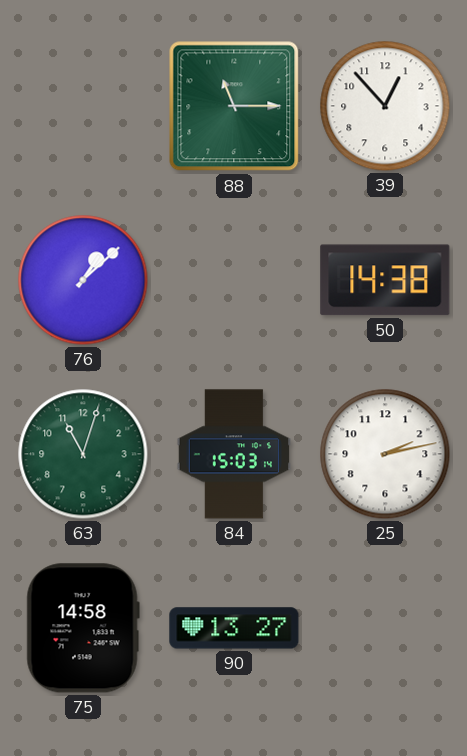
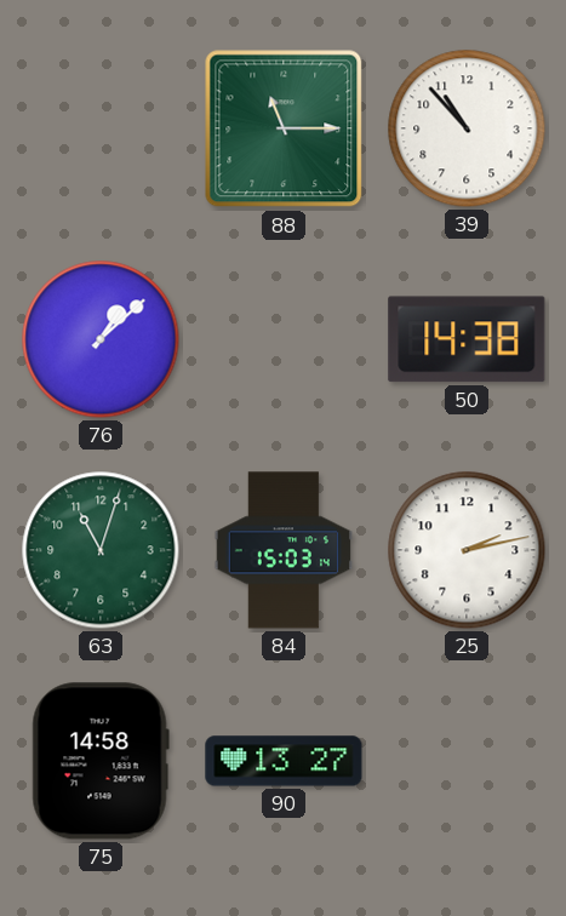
39: 12:53 -> 10:53 (467, 128)
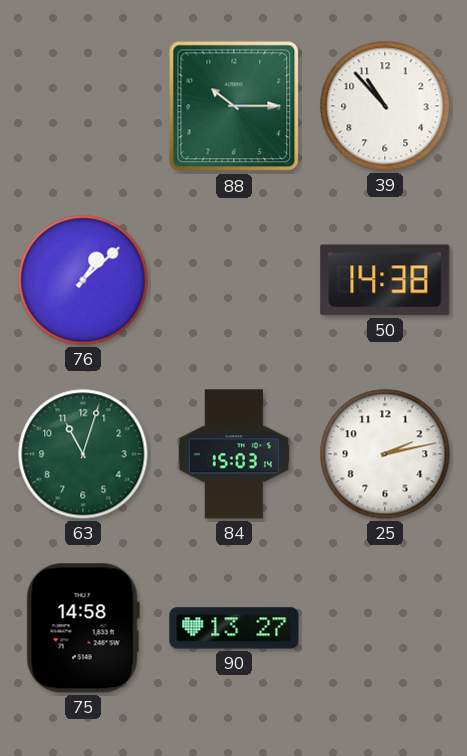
88: 11:15 -> 10:15 (234, 106)
